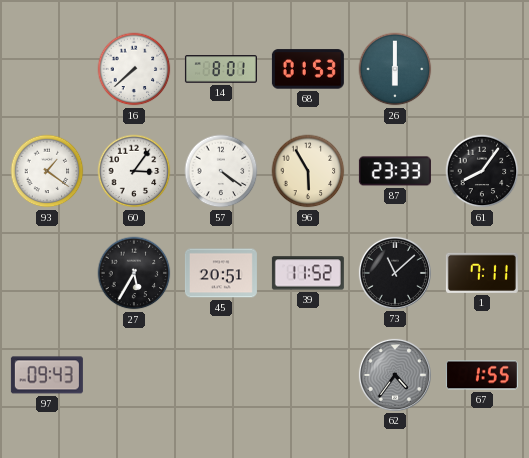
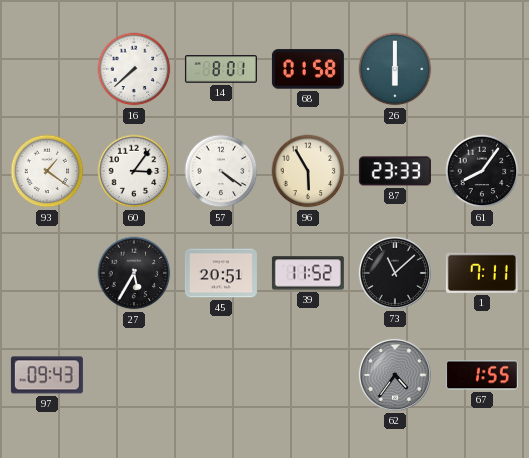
68: 01:53 -> 01:58 (308, 69)
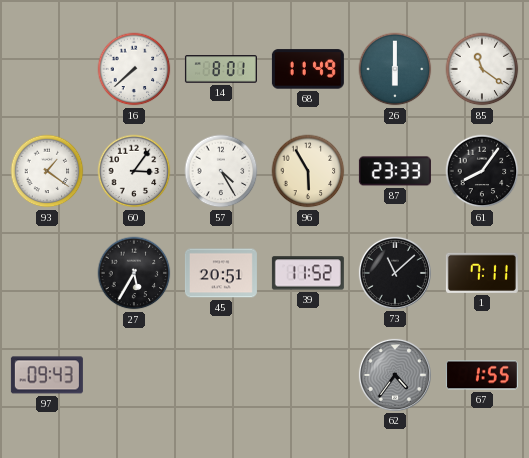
68: 01:58 -> 11:49 (308, 69)
85: none -> 11:21 (482, 69)
57: 4:21 -> 4:25 (221, 171)
